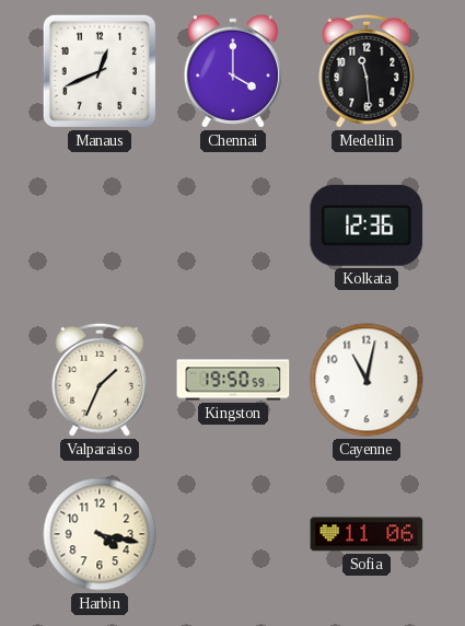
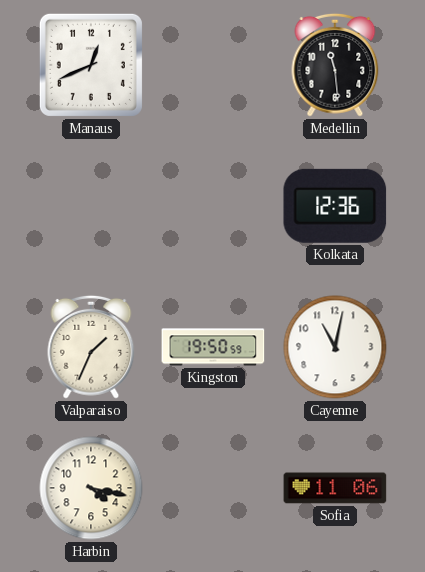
Chennai: 4:00 -> none (232, 71)
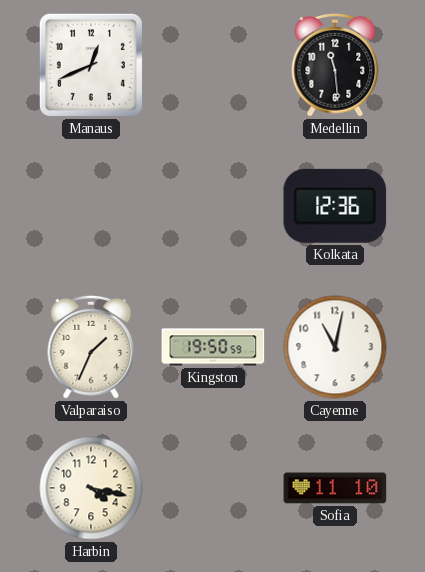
Sofia: 11:06 -> 11:10 (335, 488)
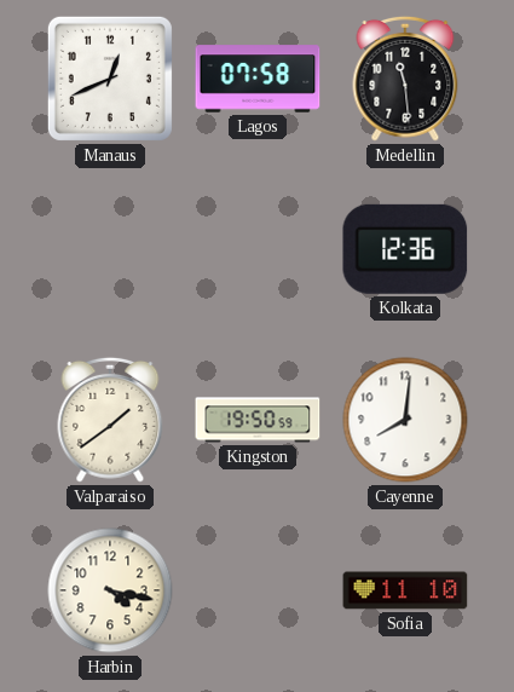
Lagos: none -> 07:58 (258, 79)
Valparaiso: 1:34 -> 1:39 (110, 420)
Cayenne: 11:02 -> 8:01 (405, 420)
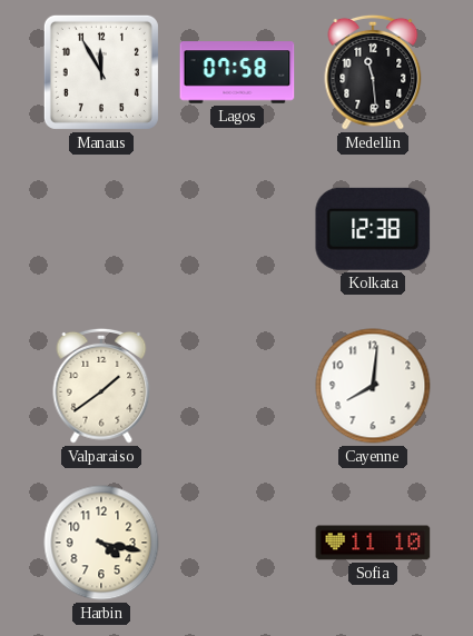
Manaus: 12:41 -> 11:55 (101, 72)
Kolkata: 12:36 -> 12:38 (373, 229)
Kingston: 19:50 -> none (258, 420)
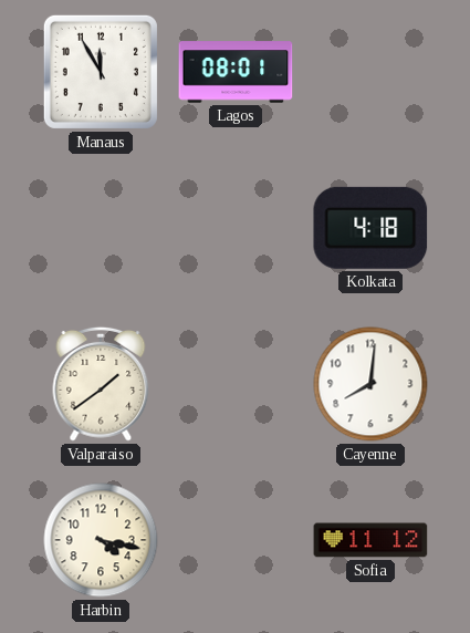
Lagos: 07:58 -> 08:01 (236, 72)
Medellin: 11:29 -> none (373, 72)
Kolkata: 12:38 -> 4:18 (370, 228)
Sofia: 11:10 -> 11:12 (370, 540)
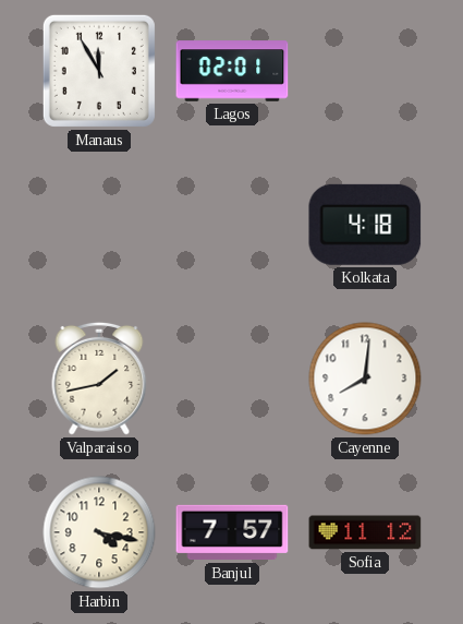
Lagos: 08:01 -> 02:01 (232, 71)
Valparaiso: 1:39 -> 1:43 (99, 379)
Banjul: none -> 7:57 (232, 532)
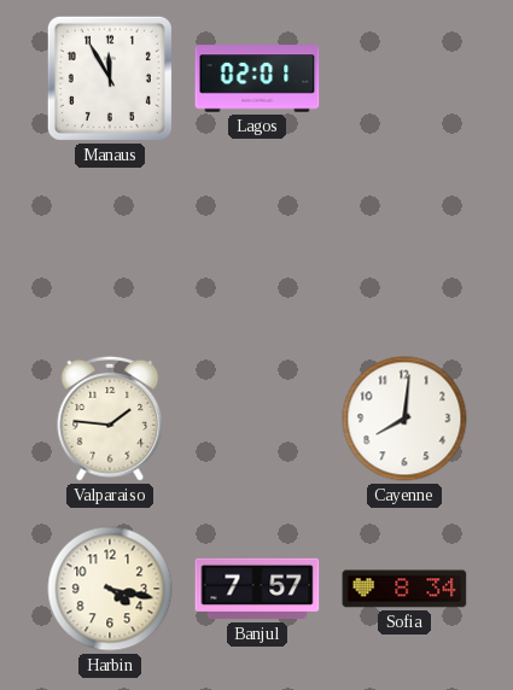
Kolkata: 4:18 -> none (365, 225)
Valparaiso: 1:43 -> 1:46 (110, 419)
Sofia: 11:12 -> 8:34 (404, 589)
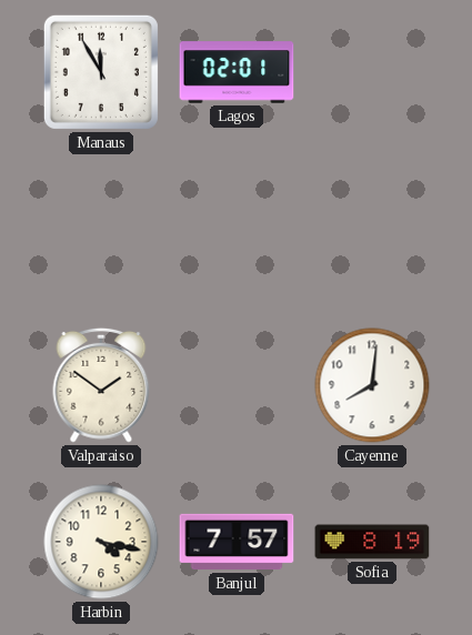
Valparaiso: 1:46 -> 1:51 (101, 385)
Sofia: 8:34 -> 8:19 (372, 542)
